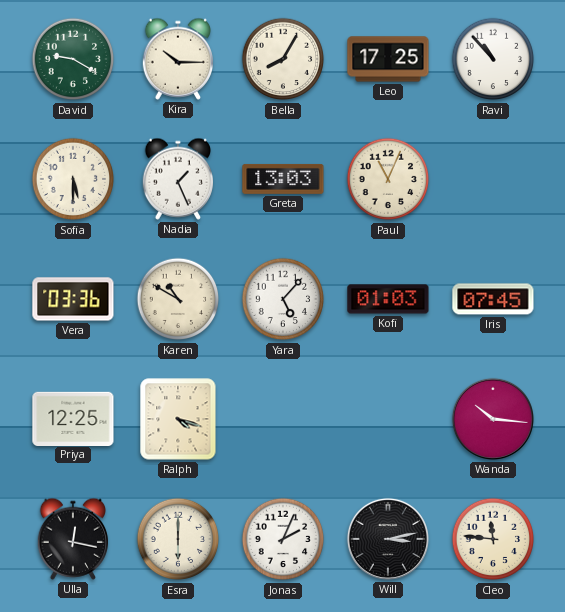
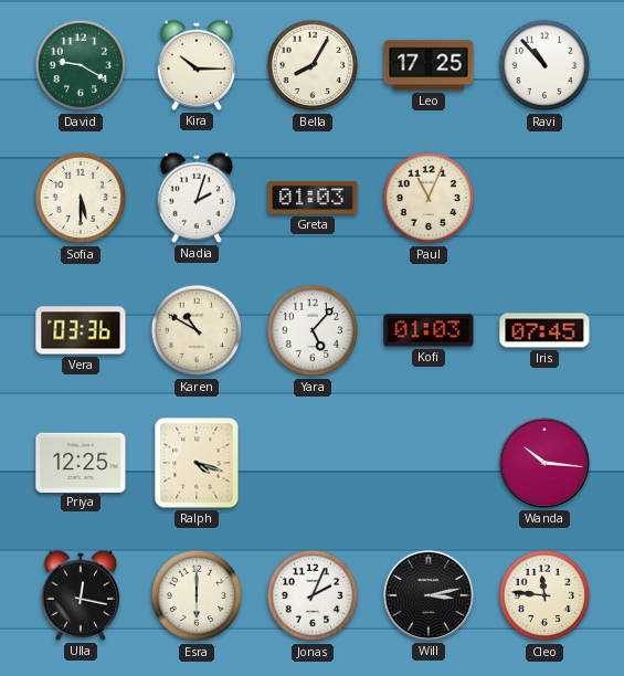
Nadia: 1:26 -> 2:03 (195, 198)
Greta: 13:03 -> 01:03 (313, 198)
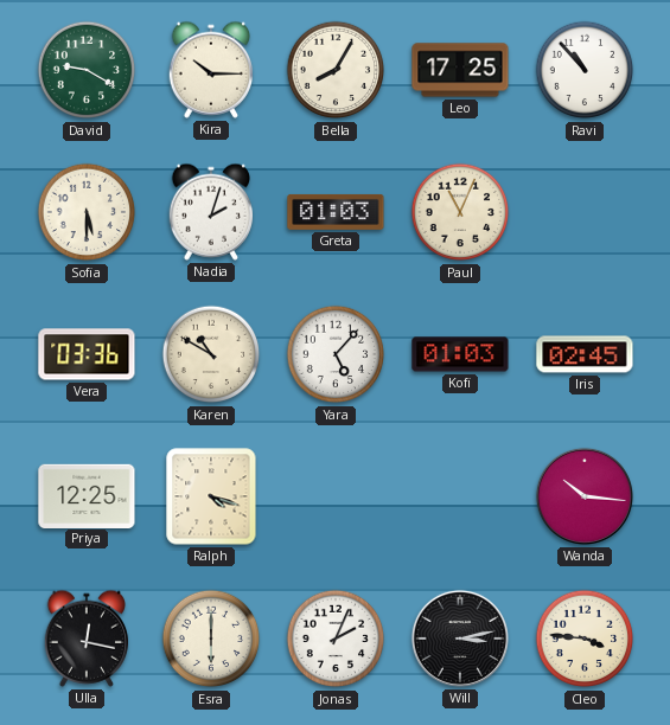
Iris: 07:45 -> 02:45 (585, 354)
Cleo: 11:46 -> 3:46 (585, 639)
